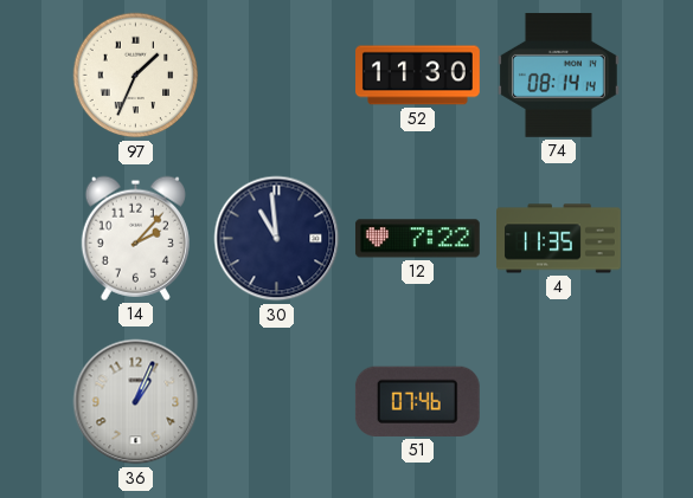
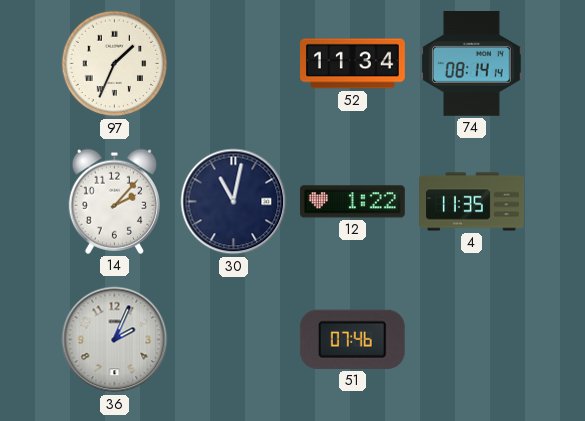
52: 11:30 -> 11:34 (353, 64)
30: 10:59 -> 11:02 (234, 202)
12: 7:22 -> 1:22 (352, 202)
36: 1:04 -> 2:04 (115, 340)
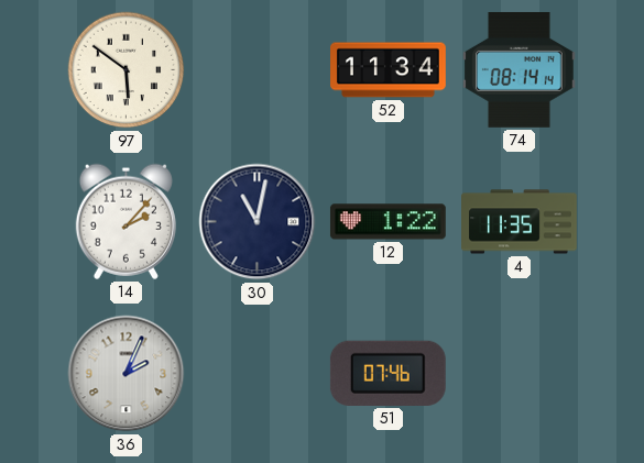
97: 1:34 -> 5:51 (127, 70)
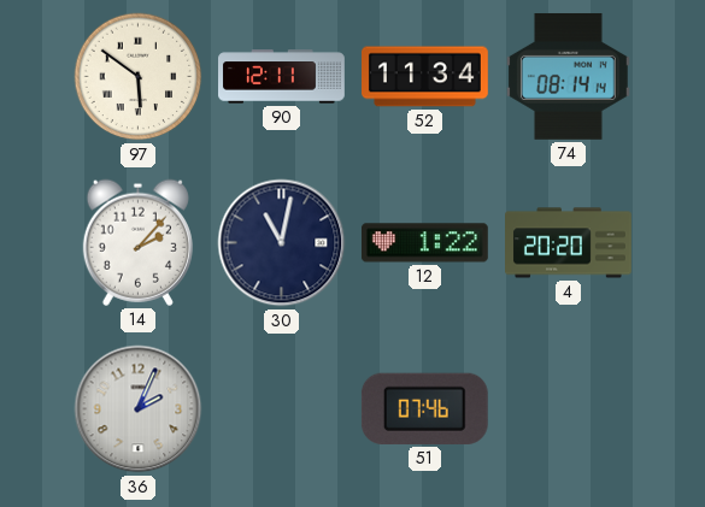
90: none -> 12:11 (282, 77)
4: 11:35 -> 20:20 (569, 243)
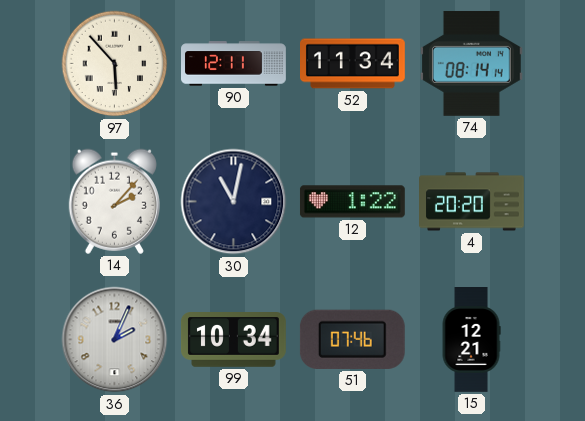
97: 5:51 -> 5:53 (115, 64)
99: none -> 10:34 (234, 340)
15: none -> 12:21 (471, 340)
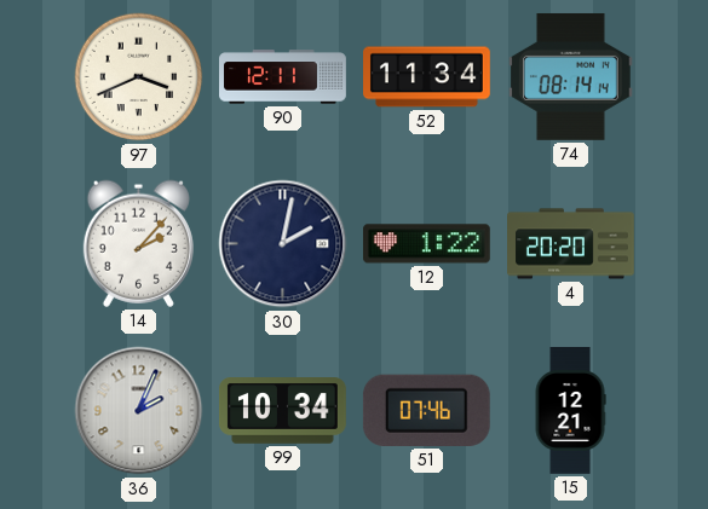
97: 5:53 -> 3:41 (139, 77)
30: 11:02 -> 2:02 (283, 244)
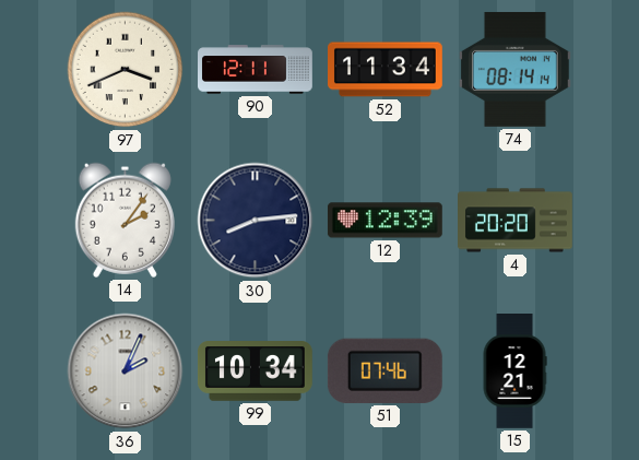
14: 2:07 -> 2:06 (125, 220)
30: 2:02 -> 8:14 (256, 221)
12: 1:22 -> 12:39 (384, 221)
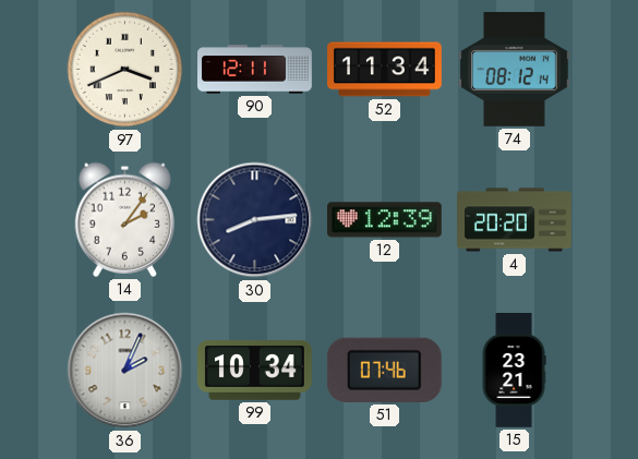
74: 08:14 -> 08:12 (515, 69)
15: 12:21 -> 23:21 (514, 371)
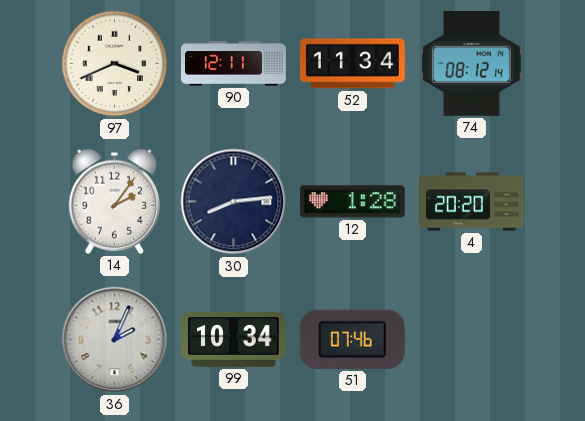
12: 12:39 -> 1:28 (352, 202)
15: 23:21 -> none (514, 371)
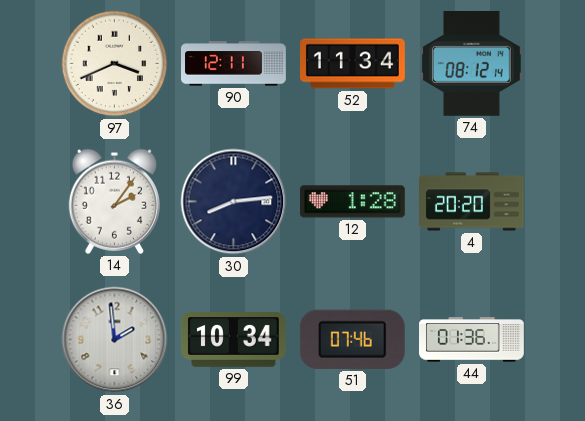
36: 2:04 -> 1:59 (115, 340)
44: none -> 01:36 (472, 340)
